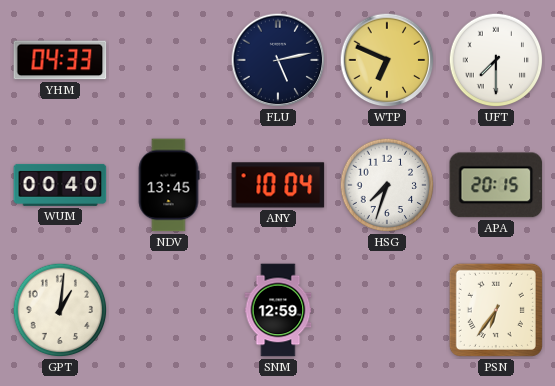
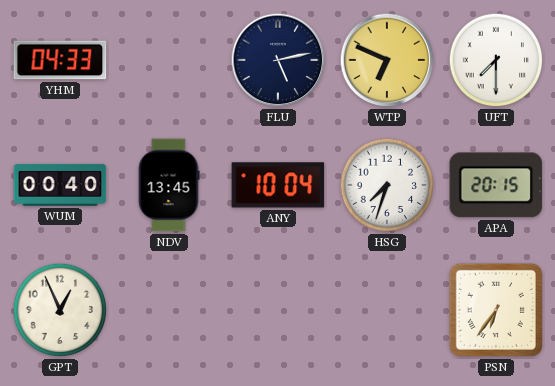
GPT: 1:01 -> 12:56 (60, 310)
SNM: 12:59 -> none (278, 310)
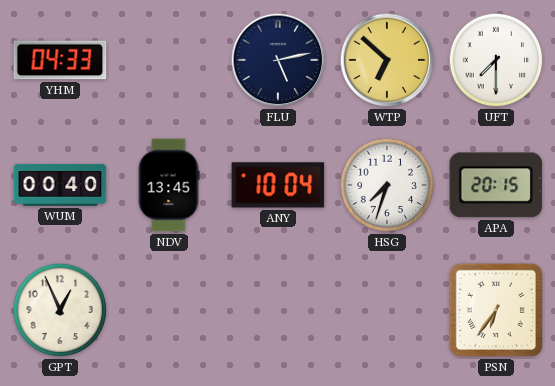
WTP: 6:49 -> 6:52 (387, 60)
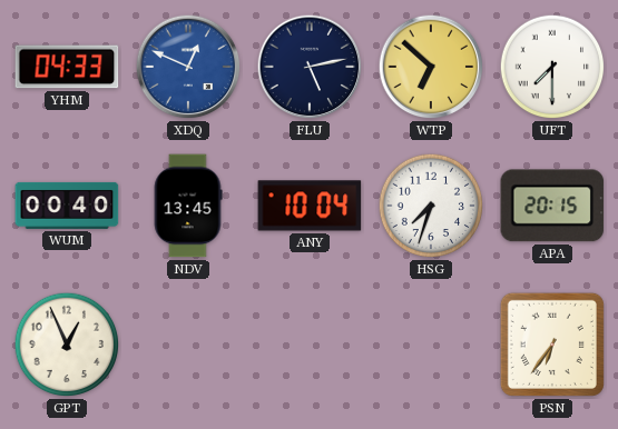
XDQ: none -> 12:49 (188, 67)
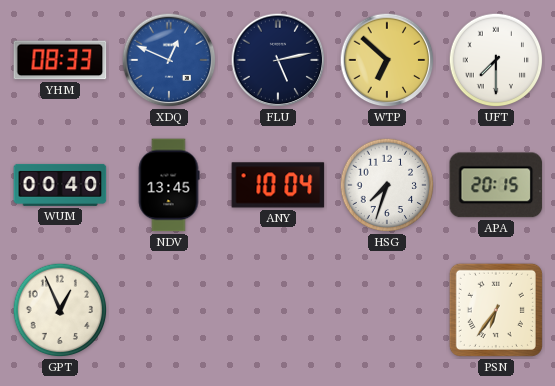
YHM: 04:33 -> 08:33 (60, 60)
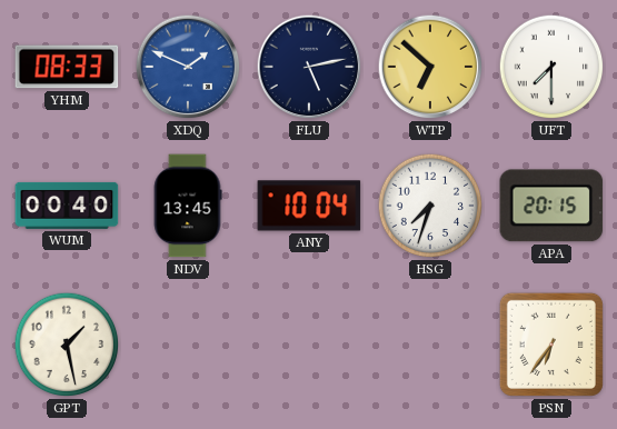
XDQ: 12:49 -> 1:49 (188, 67)
GPT: 12:56 -> 1:28 (67, 345)
